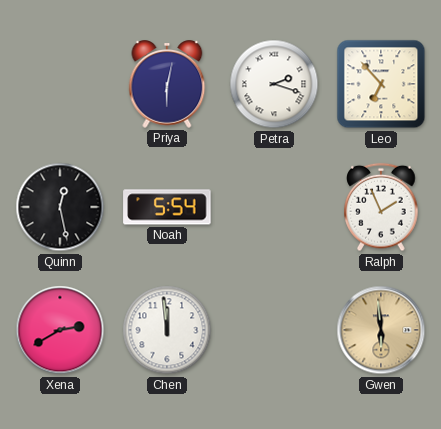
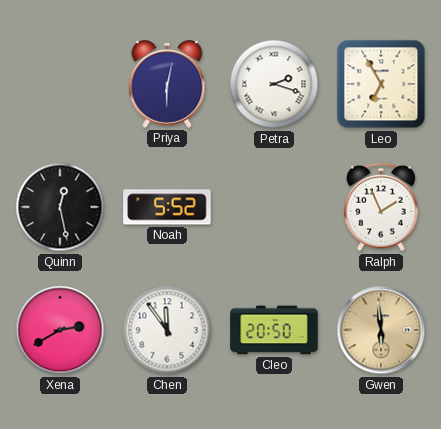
Leo: 6:53 -> 6:55 (381, 84)
Noah: 5:54 -> 5:52 (167, 207)
Chen: 11:59 -> 11:54 (167, 330)
Cleo: none -> 20:50 (274, 330)
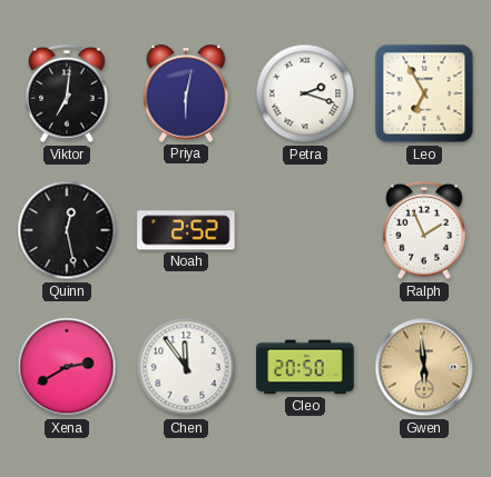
Viktor: none -> 7:01 (67, 93)
Noah: 5:52 -> 2:52 (186, 230)
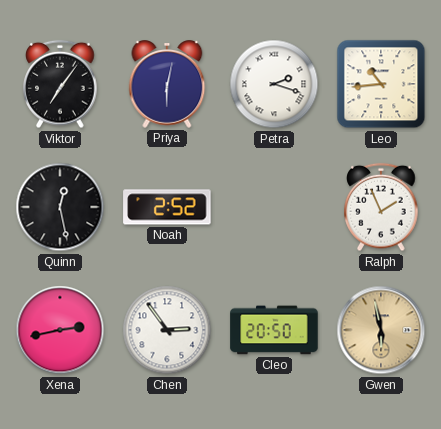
Viktor: 7:01 -> 7:06 (60, 84)
Leo: 6:55 -> 10:44 (381, 84)
Xena: 2:40 -> 2:43 (60, 330)
Chen: 11:54 -> 2:54 (167, 330)
Gwen: 5:59 -> 5:58 (381, 330)
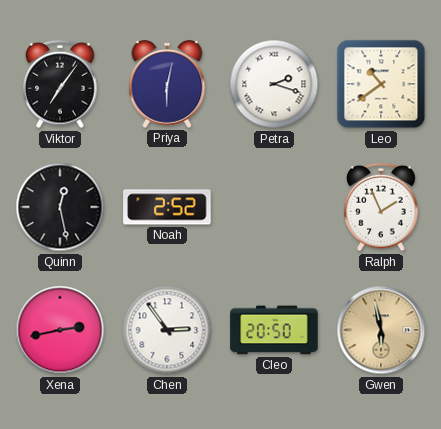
Leo: 10:44 -> 10:39 (381, 84)
